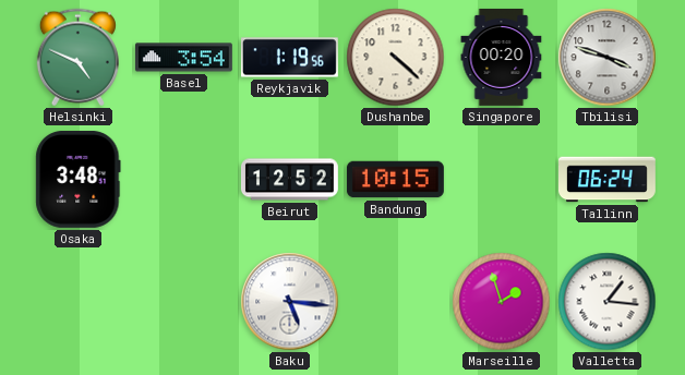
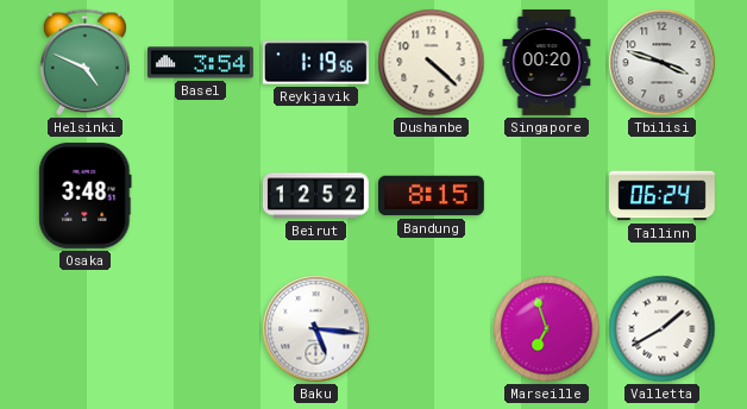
Bandung: 10:15 -> 8:15 (431, 196)
Marseille: 1:57 -> 6:57 (547, 329)
Valletta: 1:16 -> 1:40 (663, 329)
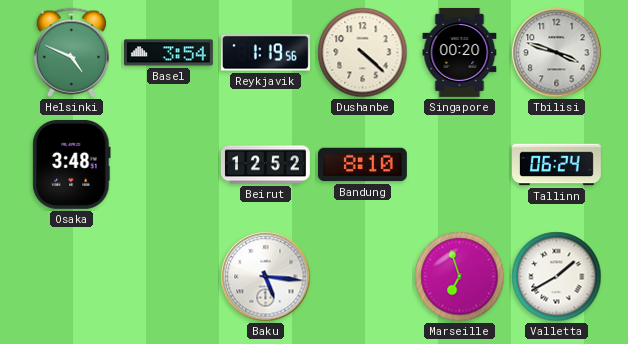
Bandung: 8:15 -> 8:10 (362, 165)
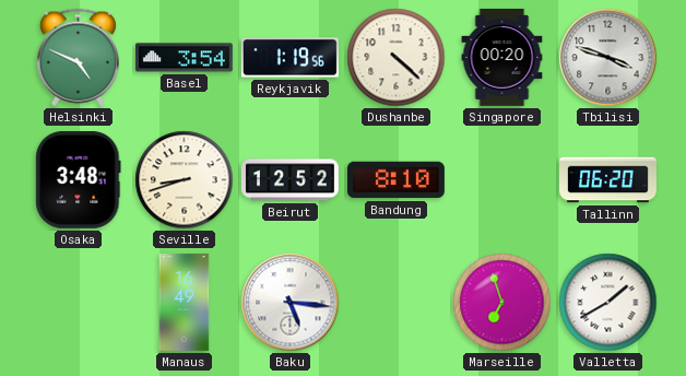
Seville: none -> 8:42 (185, 180)
Tallinn: 06:24 -> 06:20 (608, 180)
Manaus: none -> 16:49 (185, 303)
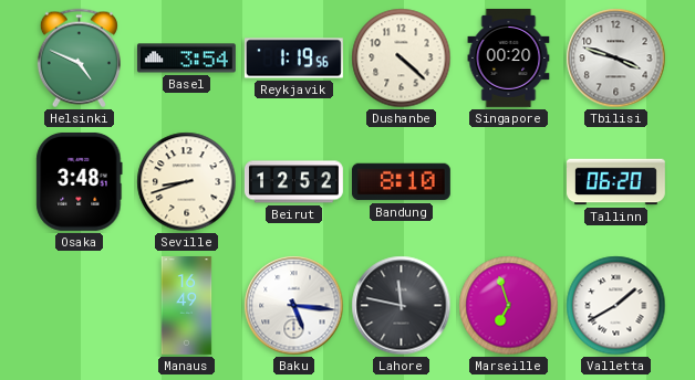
Lahore: none -> 11:47 (402, 306)
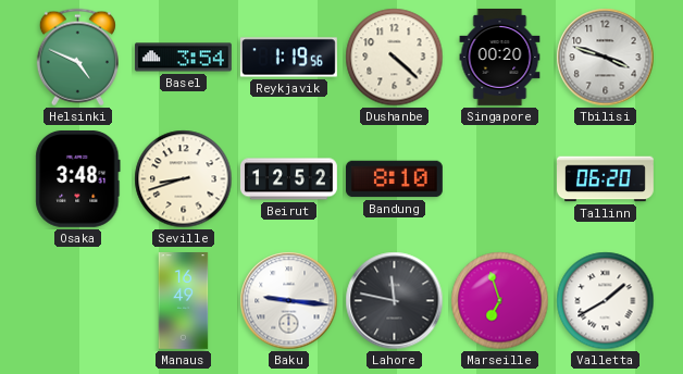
Baku: 5:16 -> 9:16 (289, 301)
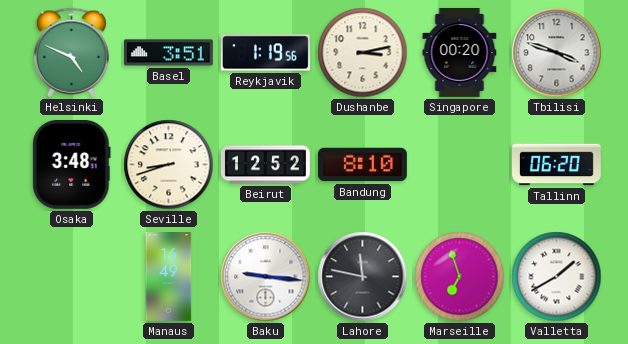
Basel: 3:54 -> 3:51 (168, 53)
Dushanbe: 4:22 -> 3:13 (363, 53)
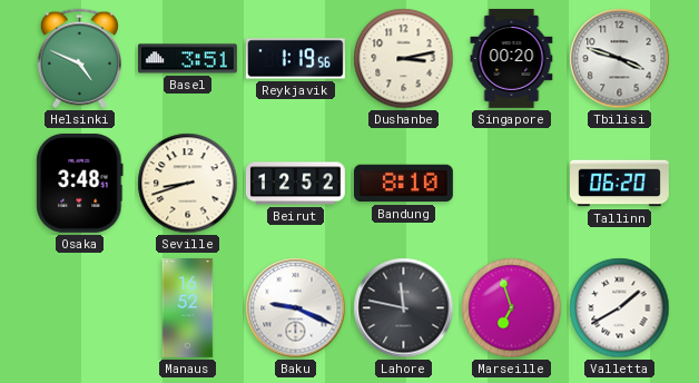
Manaus: 16:49 -> 16:52 (188, 308)
Baku: 9:16 -> 9:19 (296, 308)
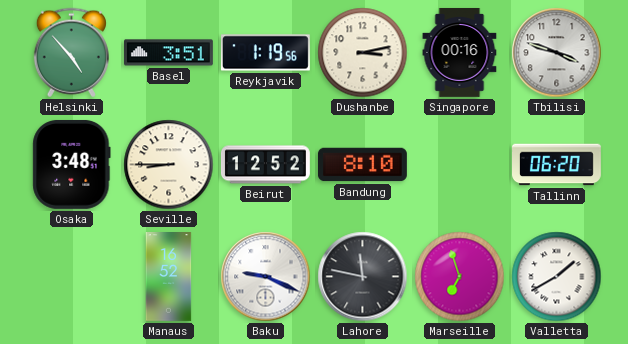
Helsinki: 4:49 -> 4:53 (71, 53)
Singapore: 00:20 -> 00:16 (460, 53)
Seville: 8:42 -> 8:45 (169, 165)
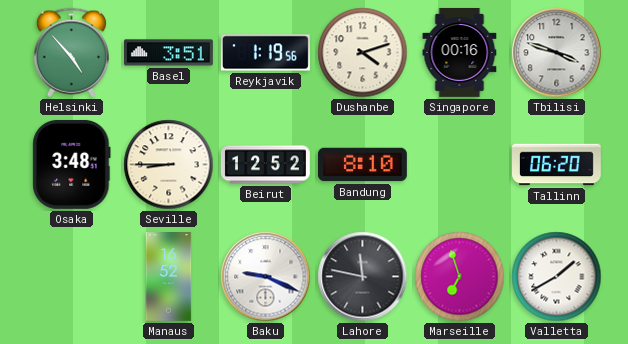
Dushanbe: 3:13 -> 4:12 (363, 53)
